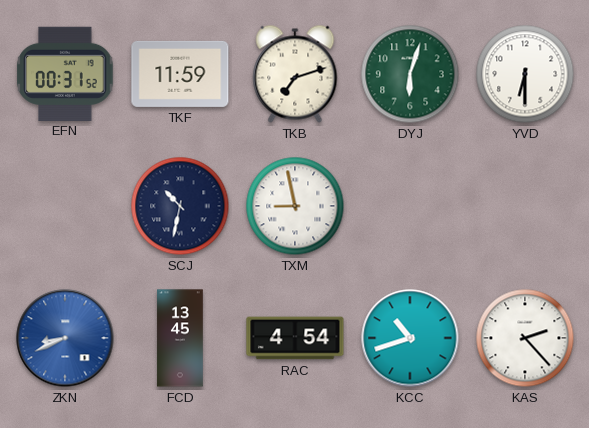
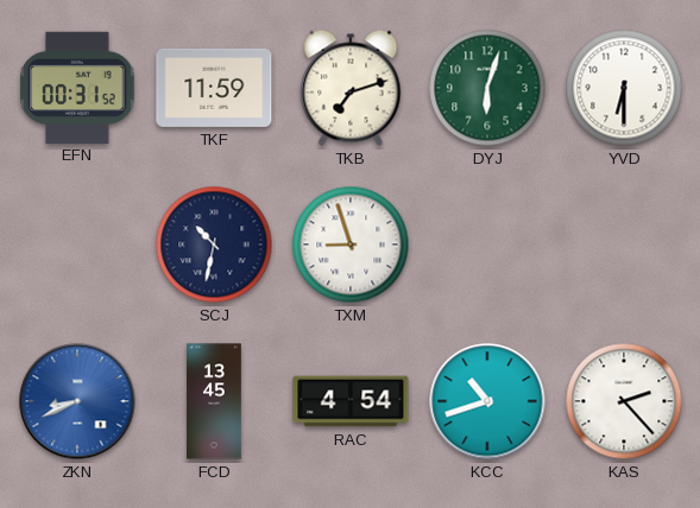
TXM: 8:58 -> 8:57 (351, 245)
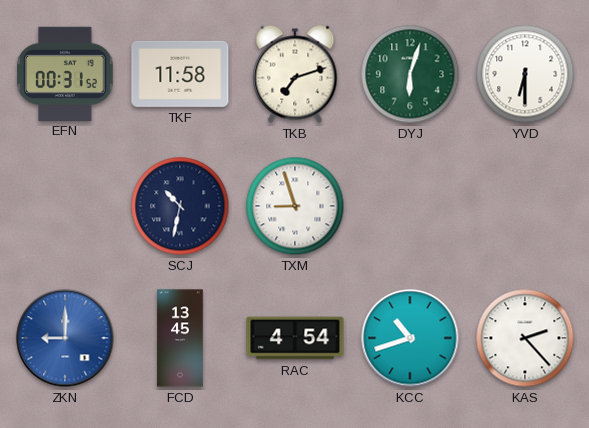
TKF: 11:59 -> 11:58 (180, 74)
ZKN: 8:41 -> 9:00 (65, 338)
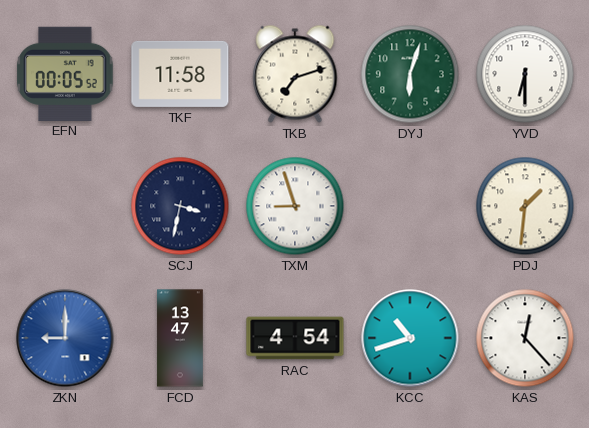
EFN: 00:31 -> 00:05 (65, 73)
SCJ: 10:32 -> 3:32 (180, 206)
PDJ: none -> 1:31 (525, 206)
FCD: 13:45 -> 13:47 (180, 338)
KAS: 2:23 -> 12:23 (525, 338)
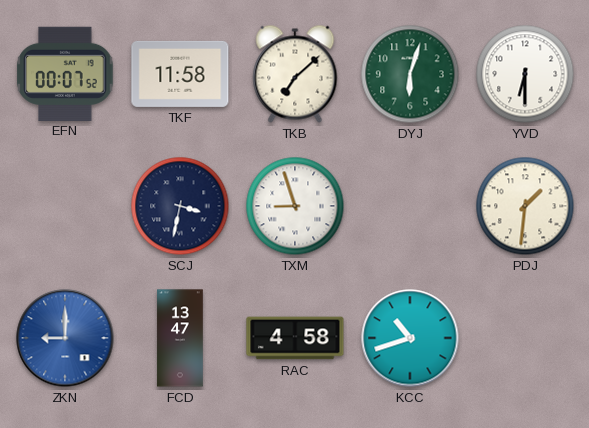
EFN: 00:05 -> 00:07 (65, 73)
TKB: 7:12 -> 7:08 (295, 74)
RAC: 4:54 -> 4:58 (295, 338)
KAS: 12:23 -> none (525, 338)
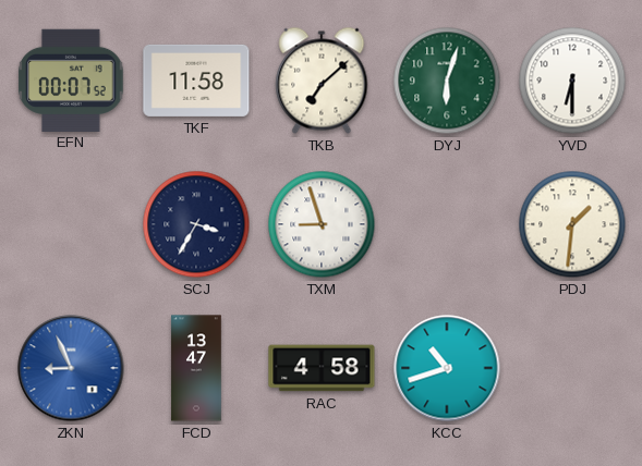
SCJ: 3:32 -> 3:35 (196, 224)
ZKN: 9:00 -> 8:56 (71, 368)
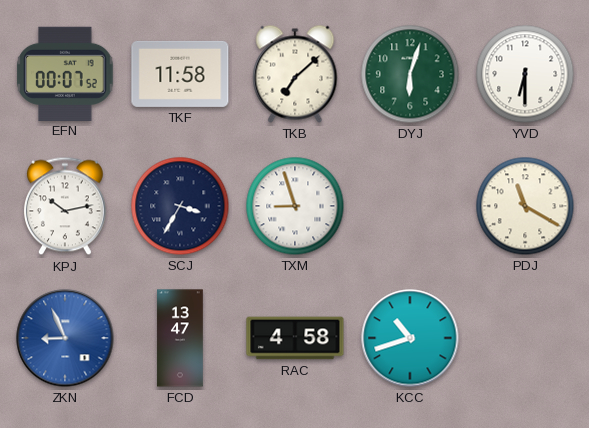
KPJ: none -> 10:13 (65, 206)
PDJ: 1:31 -> 11:20 (525, 206)
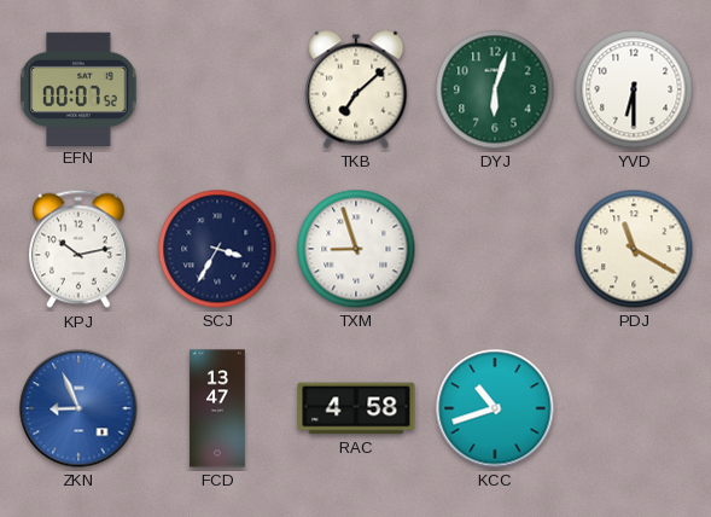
TKF: 11:58 -> none (180, 74)
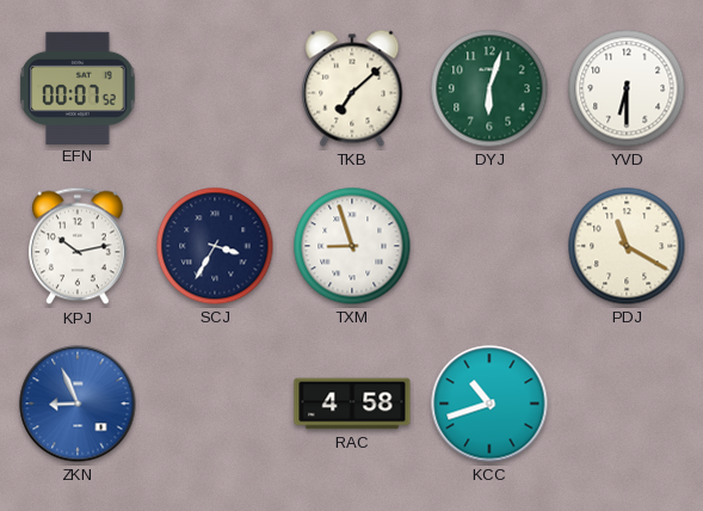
FCD: 13:47 -> none (217, 408)
